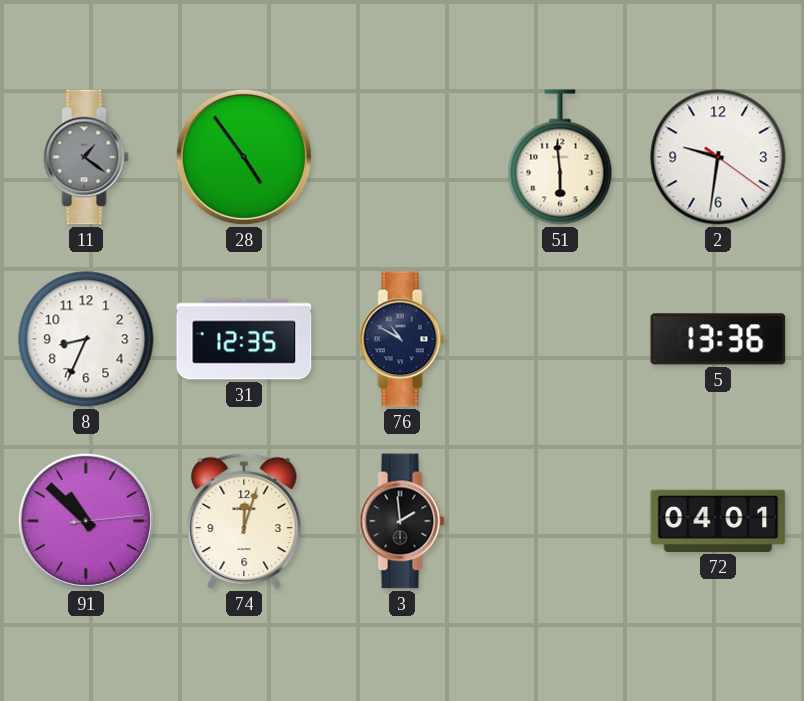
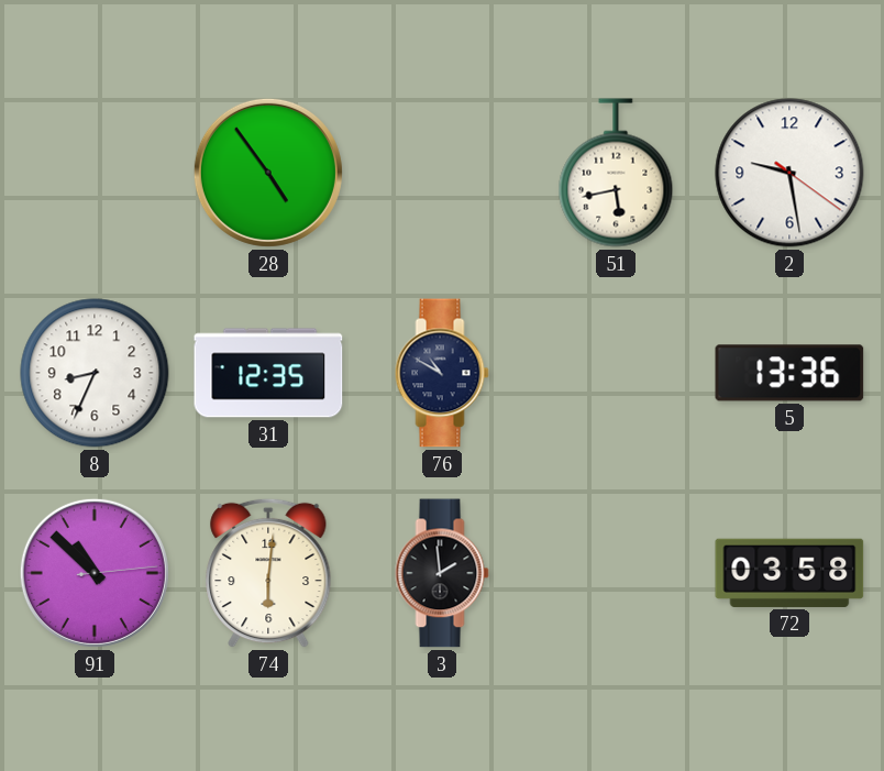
11: 1:21 -> none (86, 157)
51: 5:59 -> 5:43 (616, 173)
2: 9:31 -> 9:28 (789, 173)
74: 12:03 -> 6:01 (268, 573)
72: 04:01 -> 03:58 (789, 573)
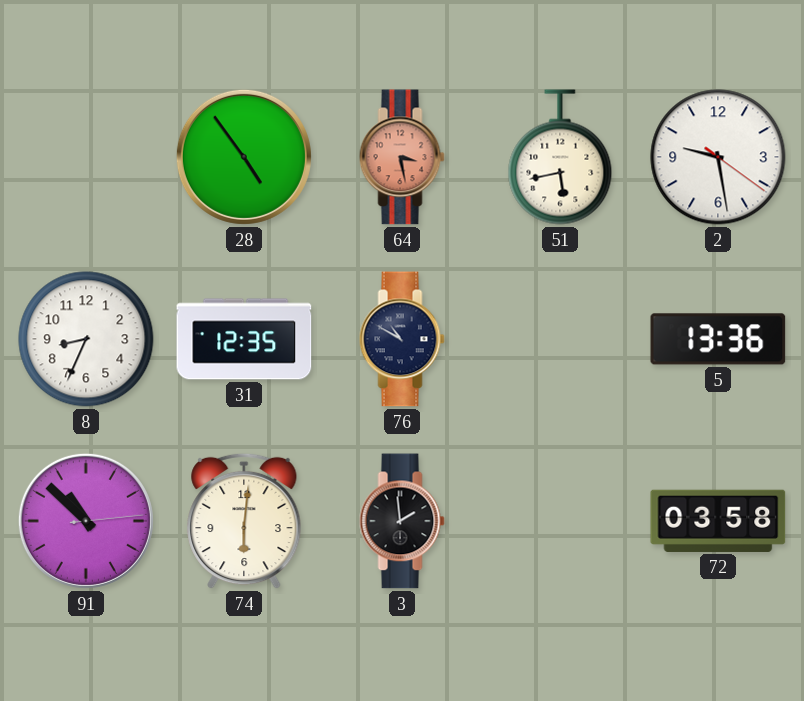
64: none -> 3:28 (402, 157)
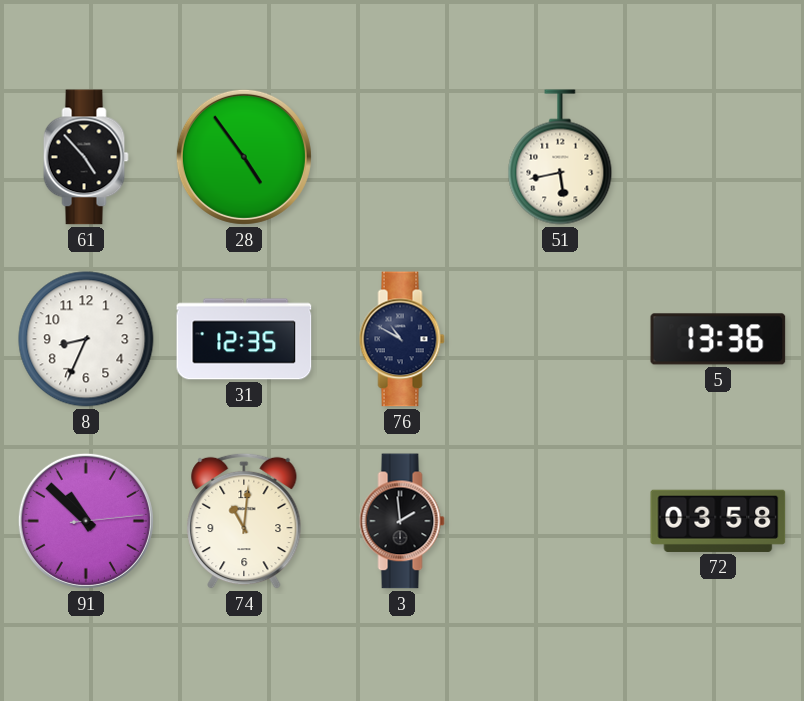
61: none -> 4:53 (86, 157)
64: 3:28 -> none (402, 157)
2: 9:28 -> none (718, 157)
74: 6:01 -> 11:01 (244, 521)
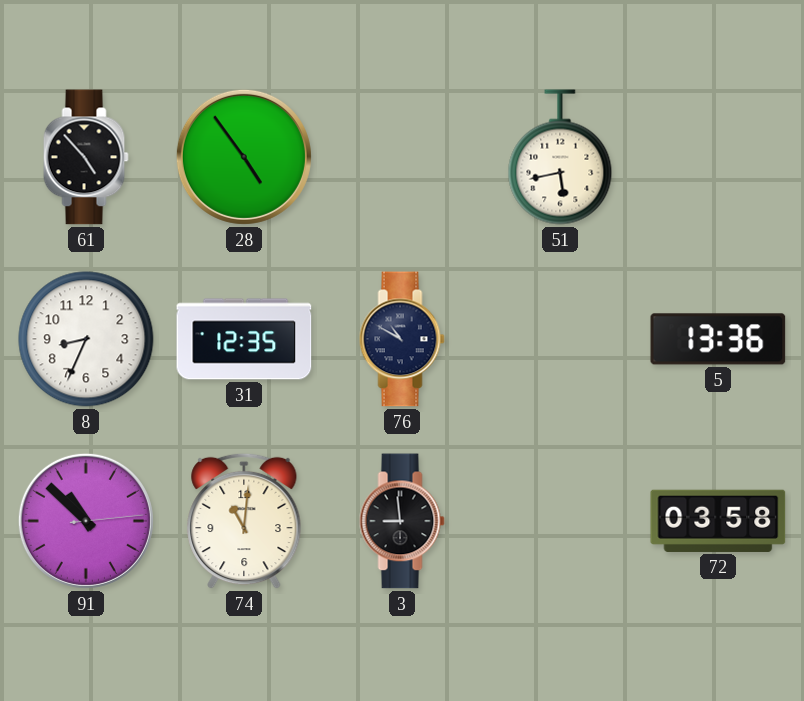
3: 1:59 -> 8:59 (402, 521)
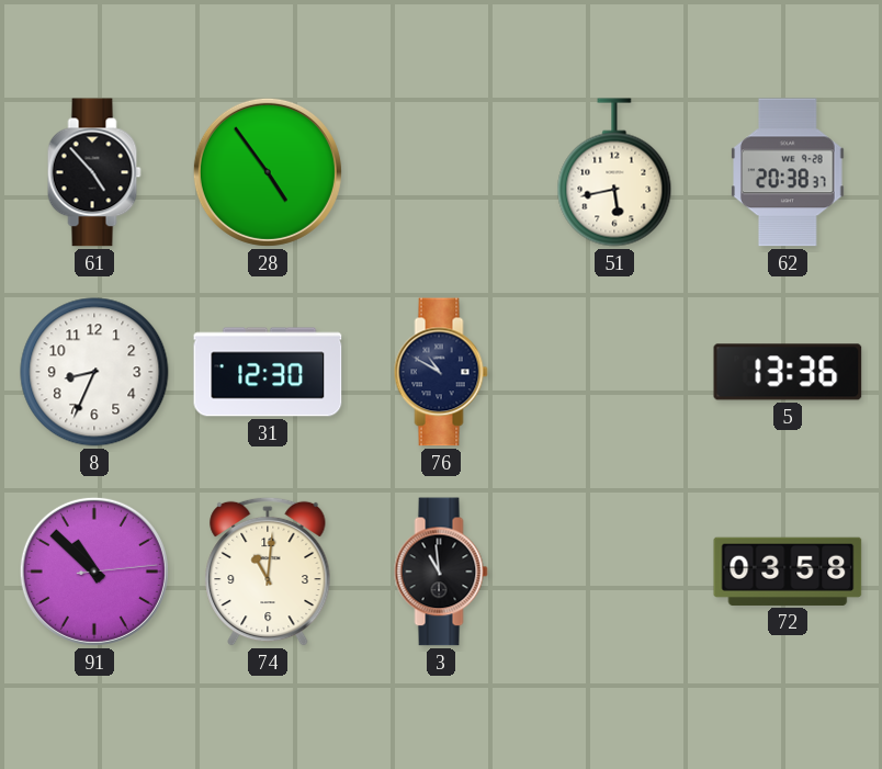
62: none -> 20:38 (789, 172)
31: 12:35 -> 12:30 (268, 372)
3: 8:59 -> 10:59 (441, 572)
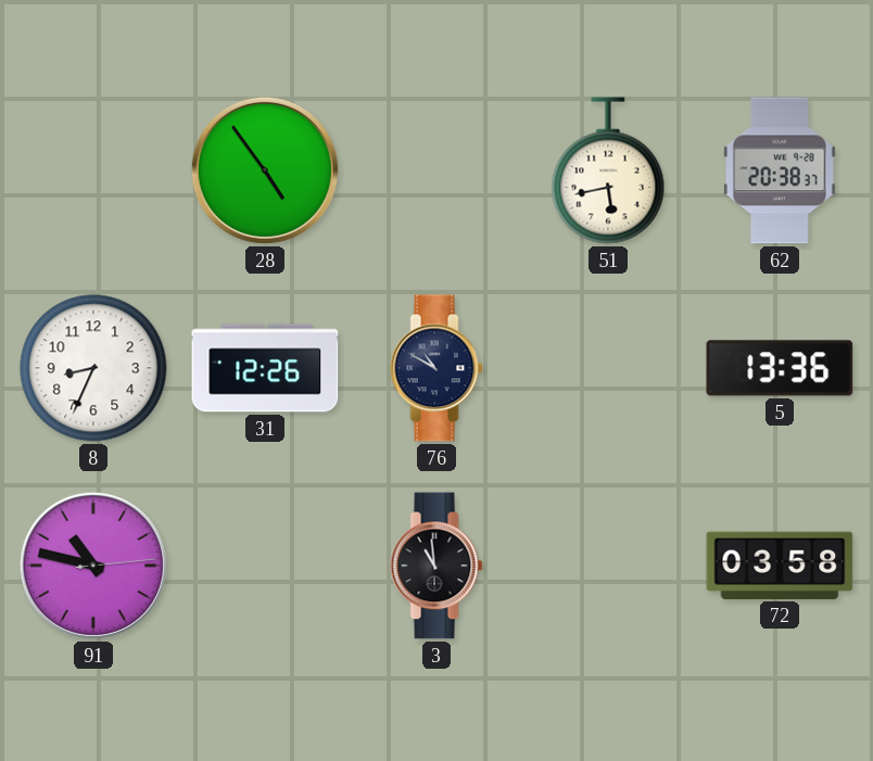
61: 4:53 -> none (94, 172)
31: 12:30 -> 12:26 (265, 368)
91: 10:52 -> 10:47 (93, 566)
74: 11:01 -> none (268, 572)
